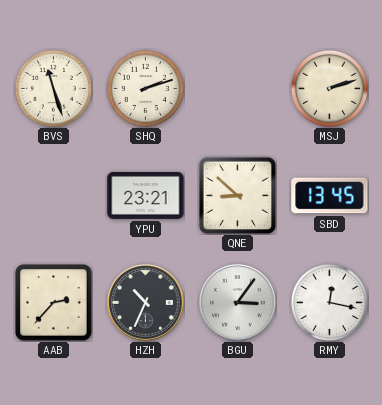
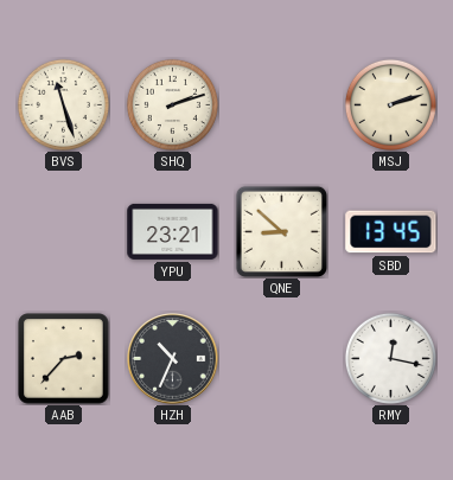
BGU: 3:06 -> none (238, 303)
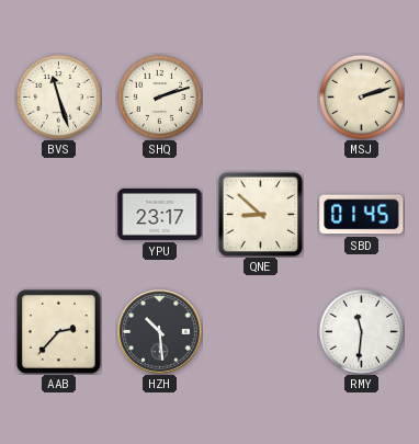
YPU: 23:21 -> 23:17 (160, 214)
SBD: 13:45 -> 01:45 (362, 215)
HZH: 10:34 -> 10:29 (160, 332)
RMY: 12:17 -> 11:31 (361, 331)
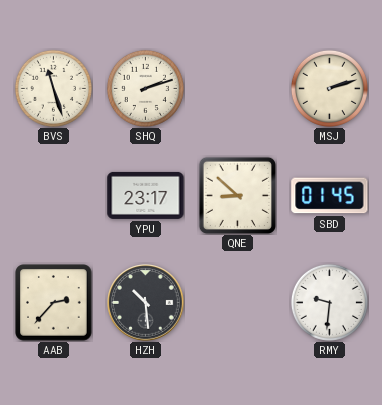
RMY: 11:31 -> 9:31 (329, 302)
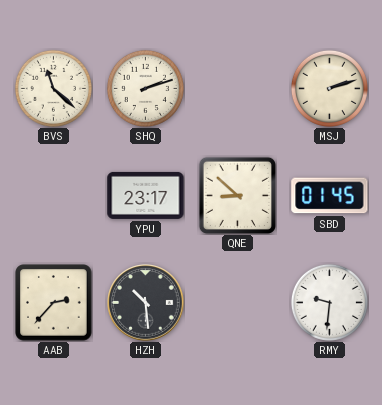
BVS: 11:27 -> 11:22 (53, 88)
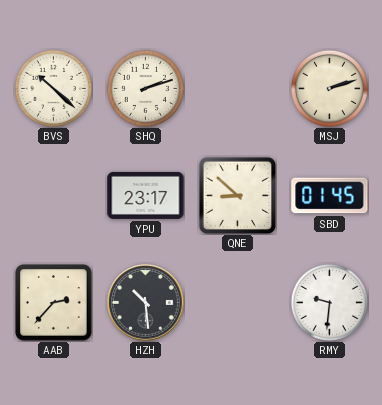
BVS: 11:22 -> 10:22 (53, 88)
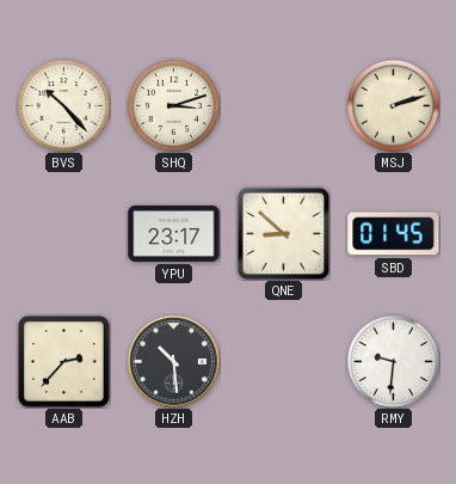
BVS: 10:22 -> 10:23 (63, 105)
SHQ: 2:12 -> 3:12 (173, 105)
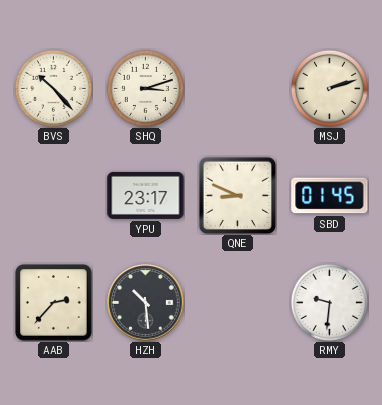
QNE: 8:52 -> 8:49 (237, 195)
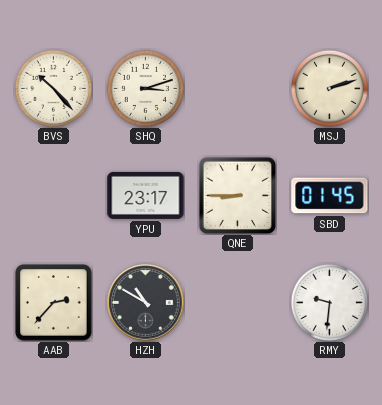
QNE: 8:49 -> 8:45 (237, 195)
HZH: 10:29 -> 10:50 (146, 303)
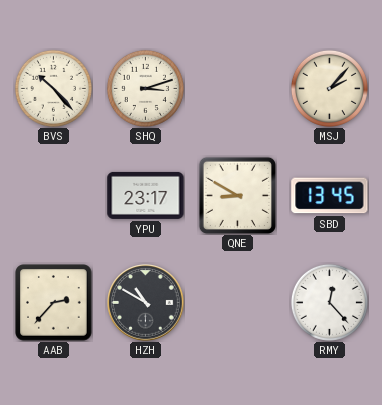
MSJ: 2:12 -> 2:07 (329, 88)
QNE: 8:45 -> 8:50 (237, 195)
SBD: 01:45 -> 13:45 (330, 196)
RMY: 9:31 -> 12:23 (329, 302)
